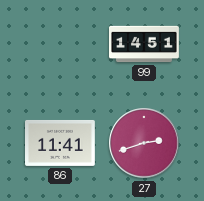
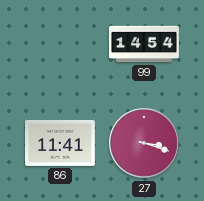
99: 14:51 -> 14:54 (144, 44)
27: 2:42 -> 3:18 (144, 143)
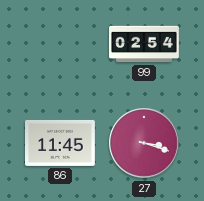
99: 14:54 -> 02:54 (144, 44)
86: 11:41 -> 11:45 (61, 143)
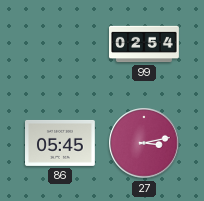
86: 11:45 -> 05:45 (61, 143)
27: 3:18 -> 3:13 (144, 143)
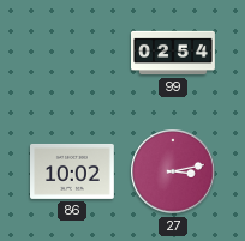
86: 05:45 -> 10:02 (73, 171)
